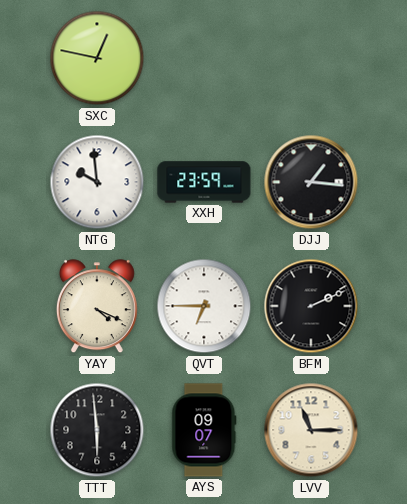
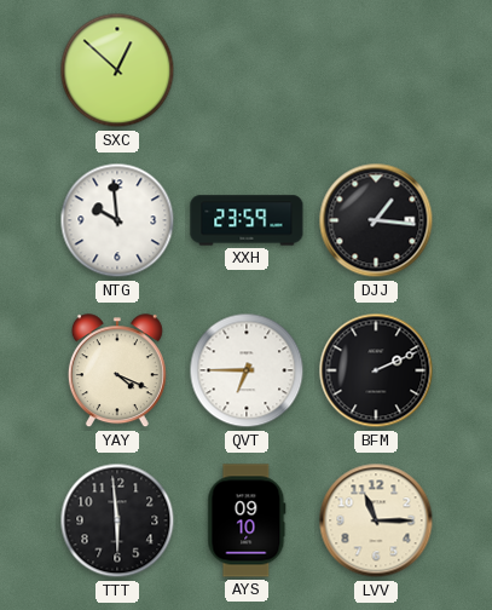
SXC: 12:47 -> 12:52 (117, 70)
AYS: 09:07 -> 09:10 (247, 520)
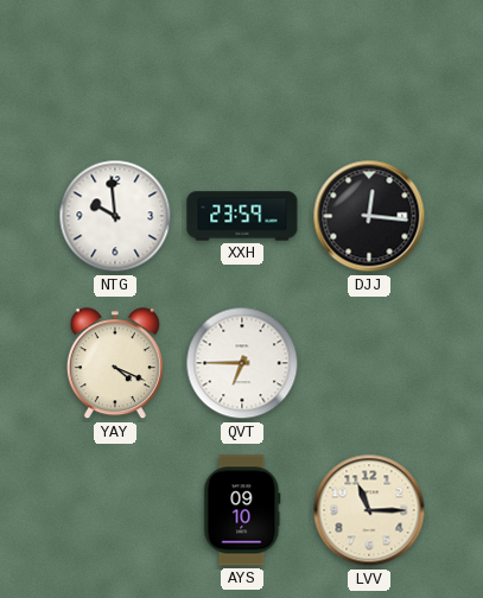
SXC: 12:52 -> none (117, 70)
DJJ: 1:16 -> 12:16 (369, 216)
BFM: 2:11 -> none (376, 370)
TTT: 5:59 -> none (117, 520)
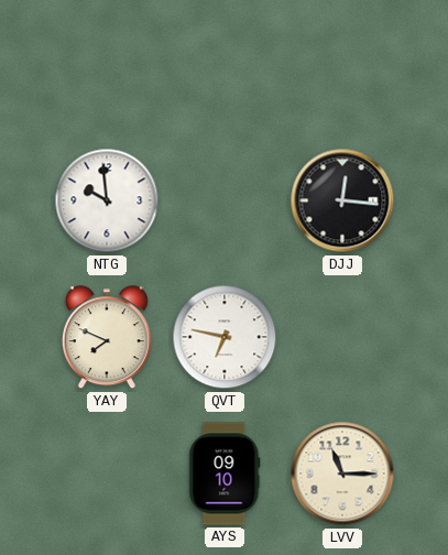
XXH: 23:59 -> none (242, 216)
YAY: 4:19 -> 7:49 (107, 338)
QVT: 6:45 -> 6:47 (225, 337)
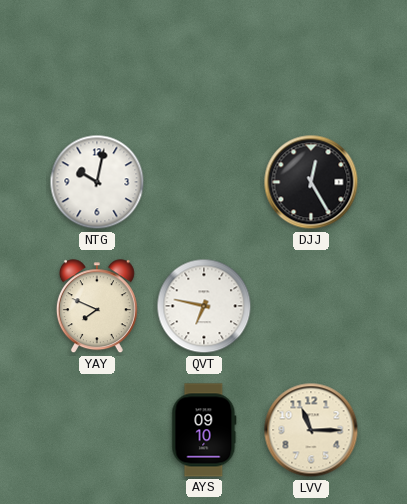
NTG: 9:59 -> 10:02 (97, 182)
DJJ: 12:16 -> 12:25 (311, 182)
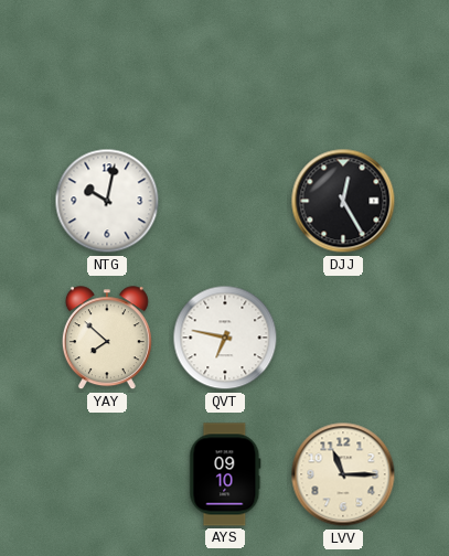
YAY: 7:49 -> 7:52 (107, 339)
